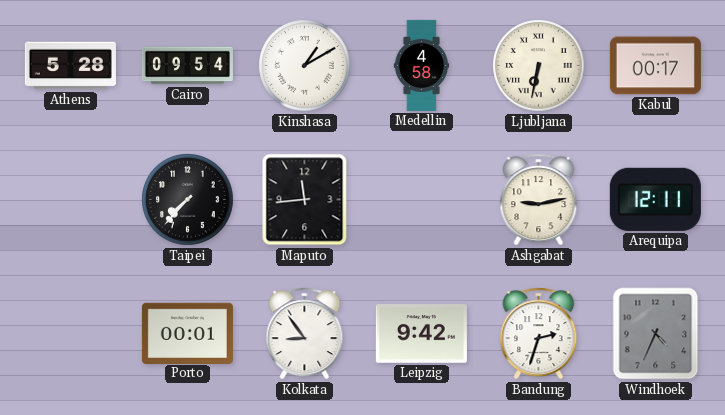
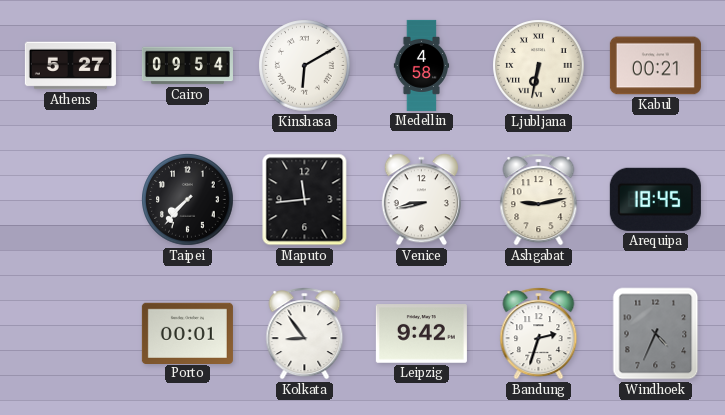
Athens: 5:28 -> 5:27 (70, 66)
Kinshasa: 1:10 -> 6:10 (305, 66)
Kabul: 00:17 -> 00:21 (655, 66)
Venice: none -> 8:43 (421, 200)
Arequipa: 12:11 -> 18:45 (655, 199)
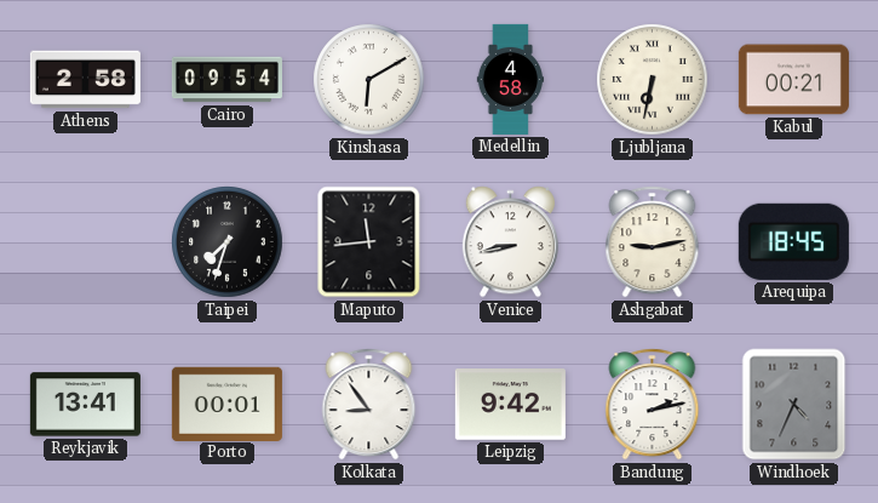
Athens: 5:27 -> 2:58 (85, 80)
Taipei: 7:37 -> 7:33 (228, 242)
Reykjavik: none -> 13:41 (85, 405)
Bandung: 2:33 -> 2:13 (653, 405)
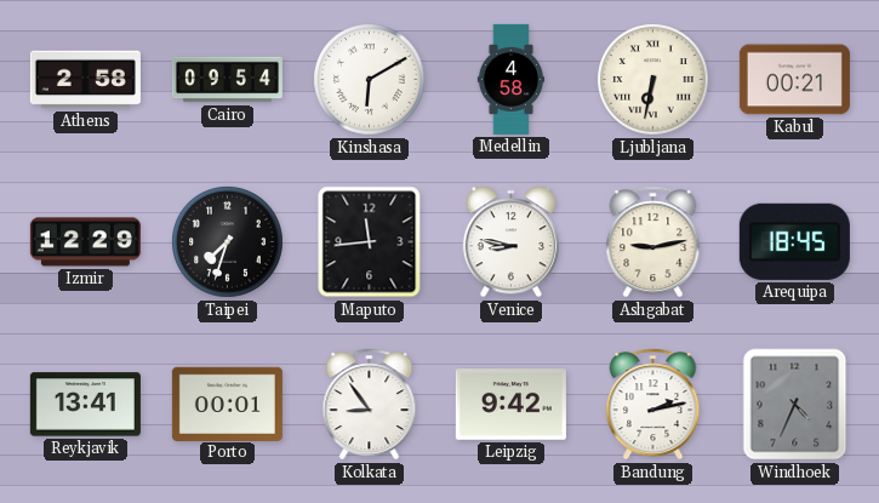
Izmir: none -> 12:29 (85, 242)
Venice: 8:43 -> 8:47 (510, 242)
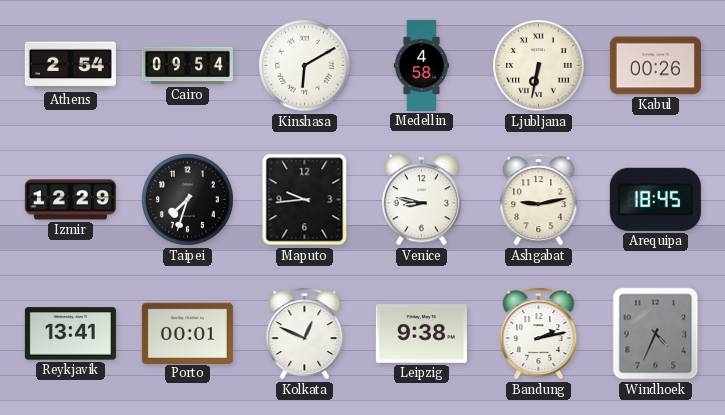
Athens: 2:58 -> 2:54 (70, 66)
Kabul: 00:21 -> 00:26 (655, 66)
Maputo: 11:44 -> 9:44 (305, 200)
Kolkata: 8:54 -> 12:49 (305, 334)
Leipzig: 9:42 -> 9:38 (421, 334)
